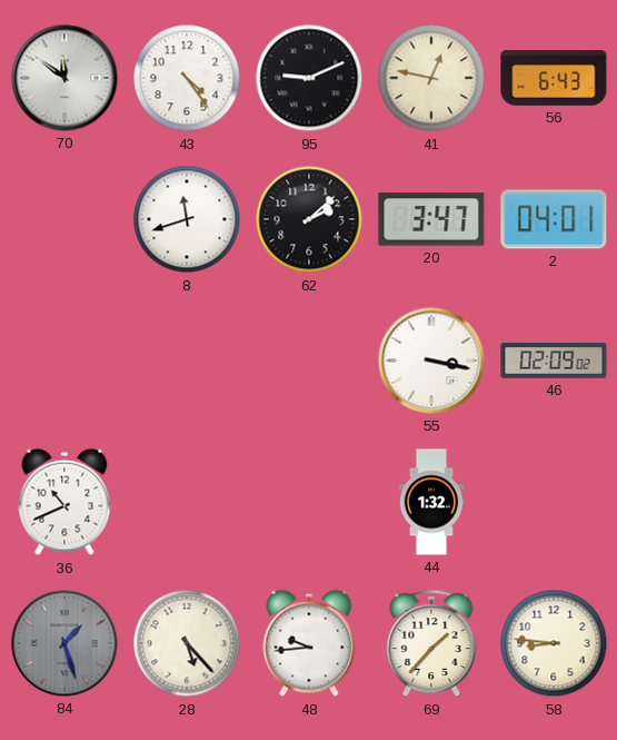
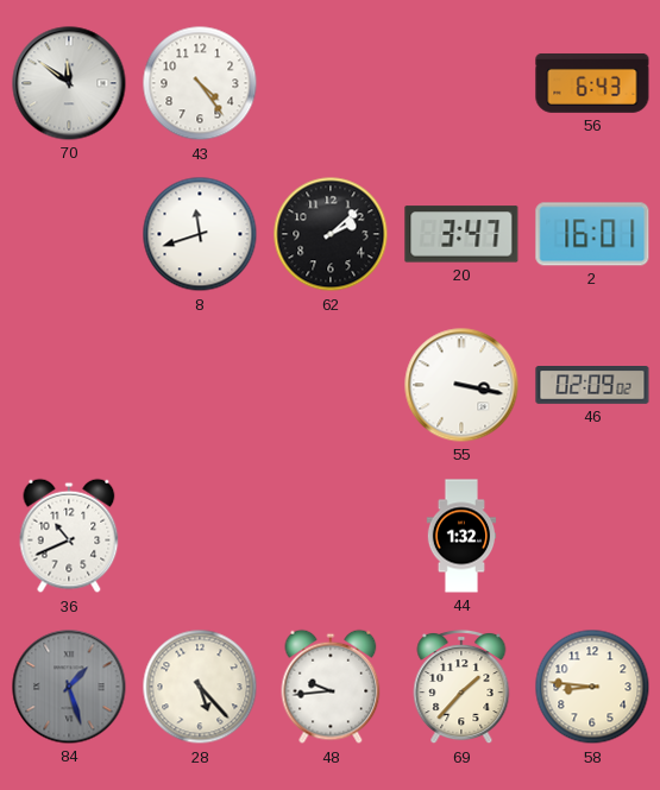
95: 9:11 -> none (309, 78)
41: 12:47 -> none (431, 78)
2: 04:01 -> 16:01 (592, 234)
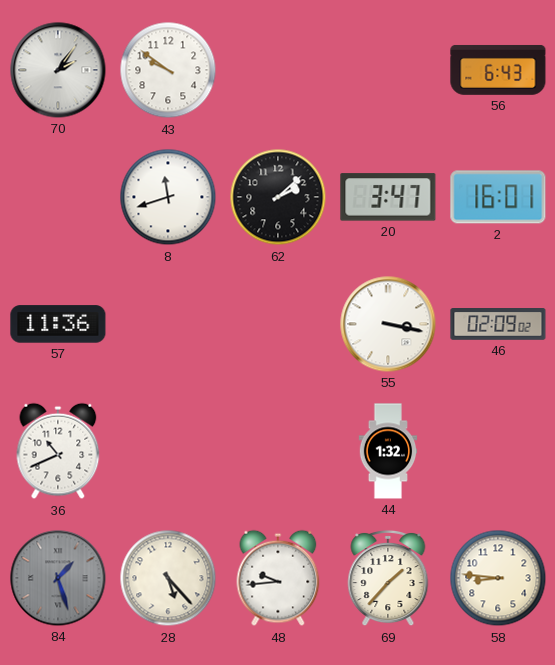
70: 11:51 -> 2:06 (58, 70)
43: 4:24 -> 9:51 (168, 70)
57: none -> 11:36 (58, 324)
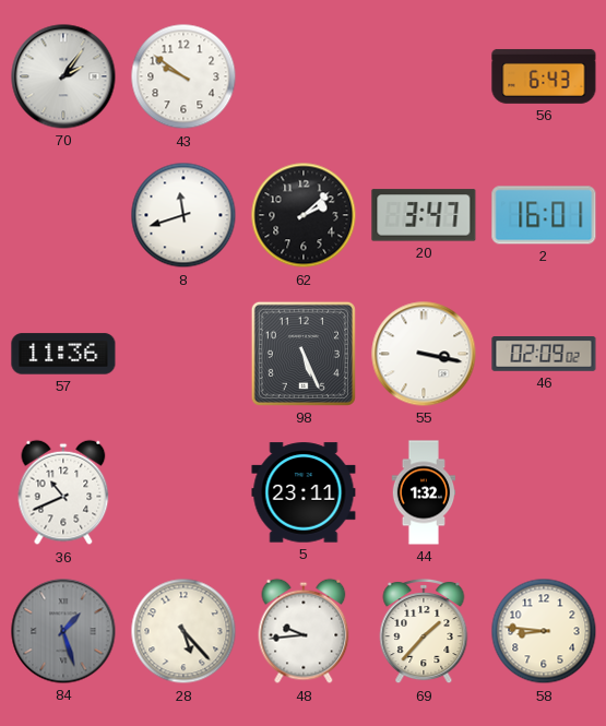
98: none -> 5:26 (304, 354)
5: none -> 23:11 (304, 492)
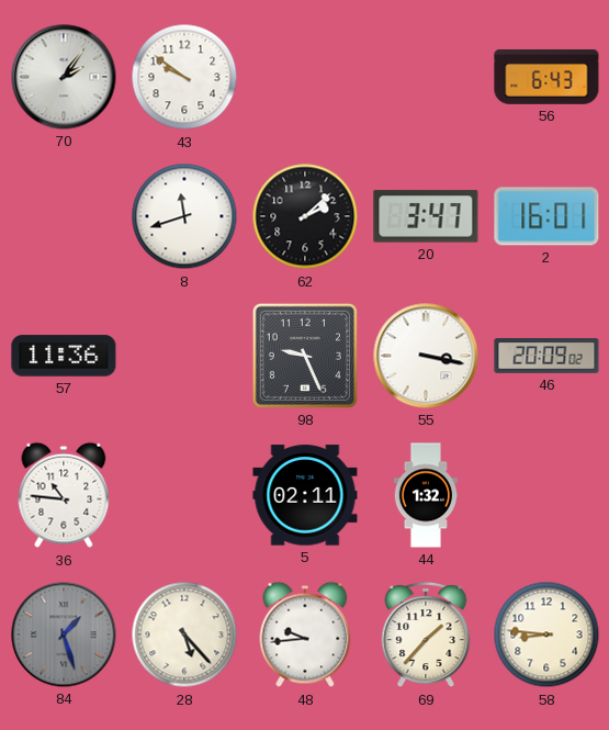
98: 5:26 -> 9:26 (305, 356)
46: 02:09 -> 20:09 (546, 356)
36: 10:41 -> 10:46 (64, 495)
5: 23:11 -> 02:11 (305, 495)
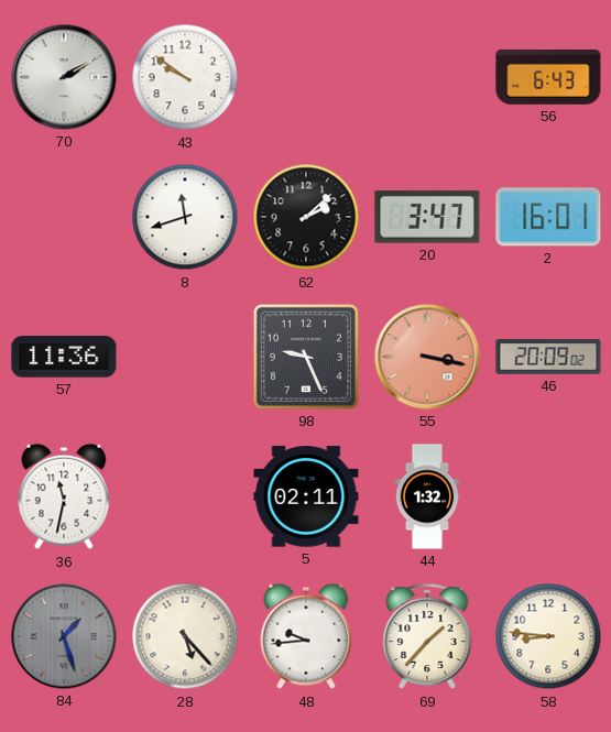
70: 2:06 -> 2:10 (64, 77)
55 dial: white -> salmon (427, 357)
36: 10:46 -> 11:32 (64, 496)
